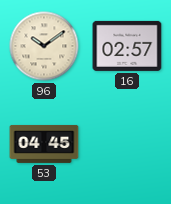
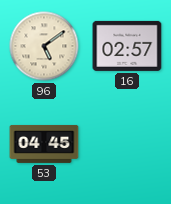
96: 10:09 -> 5:09 (44, 46)
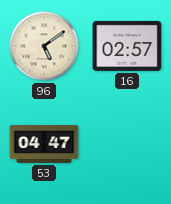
53: 04:45 -> 04:47 (44, 144)
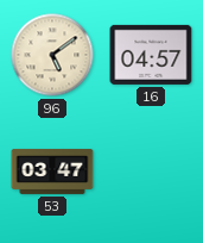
16: 02:57 -> 04:57 (151, 55)
53: 04:47 -> 03:47 (52, 172)
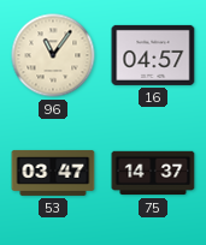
96: 5:09 -> 11:06 (53, 55)
75: none -> 14:37 (153, 173)
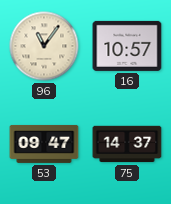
16: 04:57 -> 10:57 (127, 46)
53: 03:47 -> 09:47 (44, 144)
